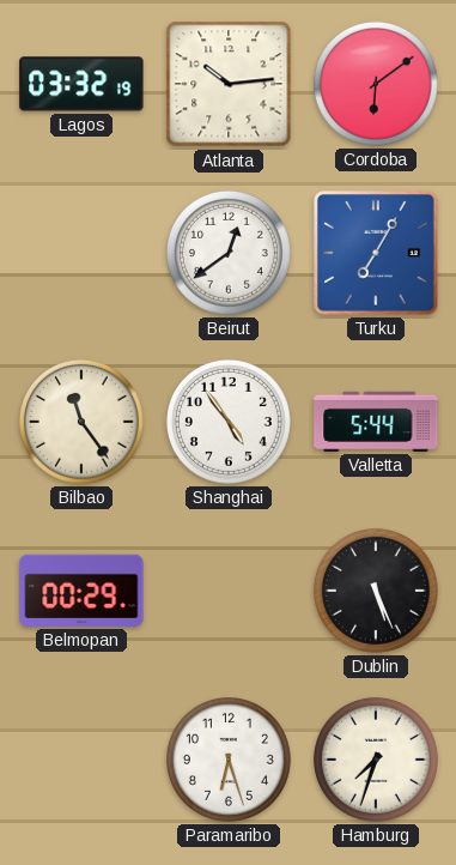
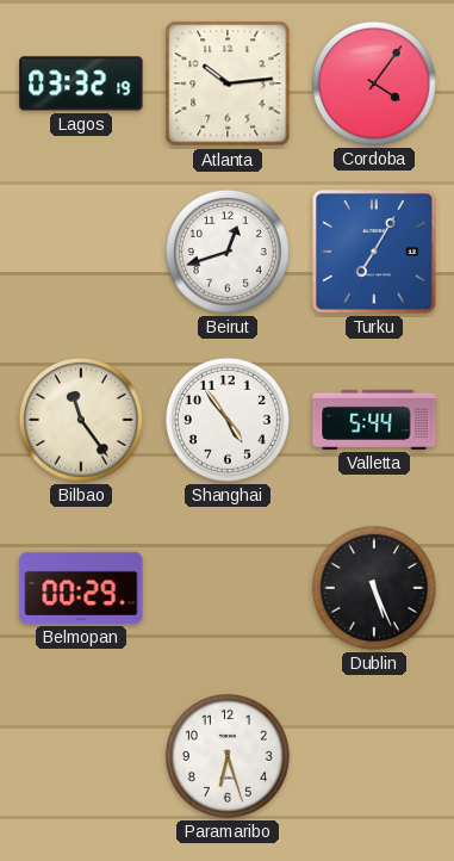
Cordoba: 6:09 -> 4:06 (374, 83)
Beirut: 12:39 -> 12:42 (228, 252)
Hamburg: 7:33 -> none (376, 760)
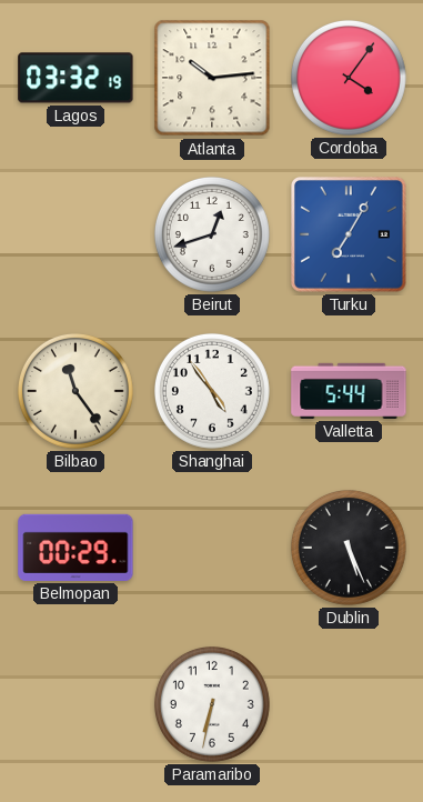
Paramaribo: 6:27 -> 6:32 (212, 704)
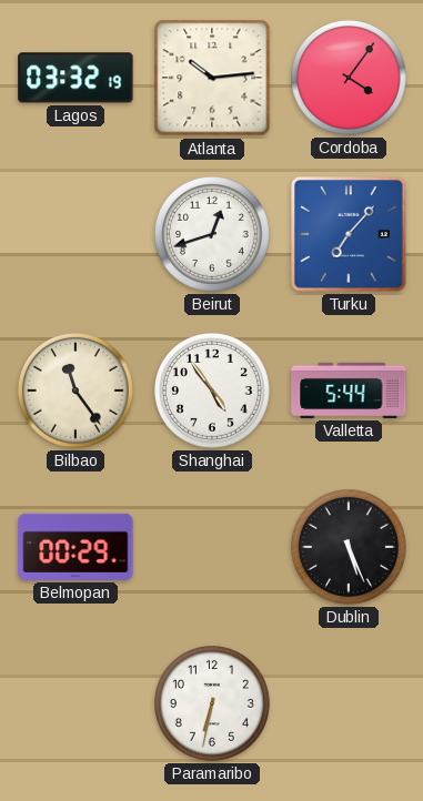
Turku: 7:05 -> 7:07 (349, 234)
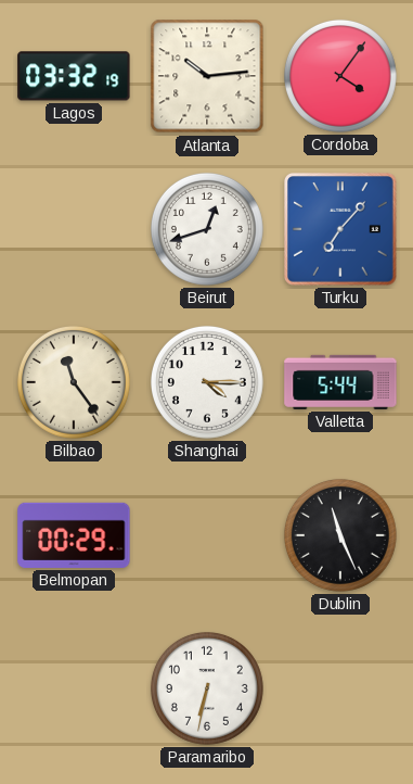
Shanghai: 4:54 -> 4:15 (207, 382)
Dublin: 5:26 -> 11:26 (340, 535)
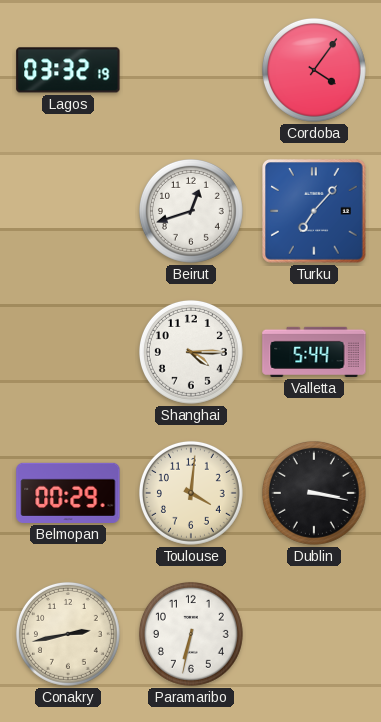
Atlanta: 10:14 -> none (207, 76)
Bilbao: 11:24 -> none (74, 382)
Toulouse: none -> 4:01 (191, 493)
Dublin: 11:26 -> 3:17 (314, 493)
Conakry: none -> 2:43 (68, 634)
